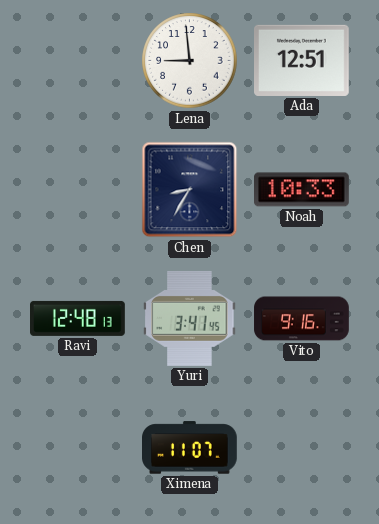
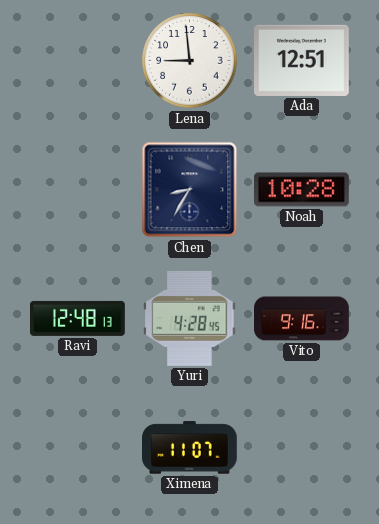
Noah: 10:33 -> 10:28 (302, 190)
Yuri: 3:41 -> 4:28 (190, 318)
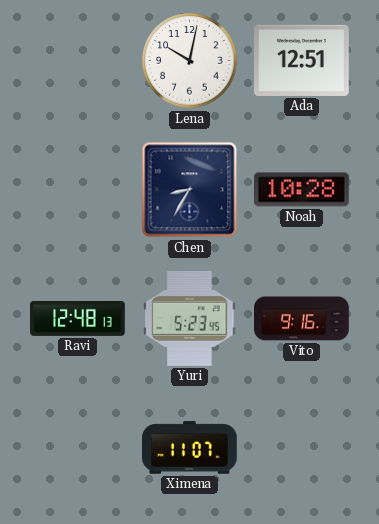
Lena: 8:59 -> 10:02 (190, 61)
Yuri: 4:28 -> 5:23 (190, 318)
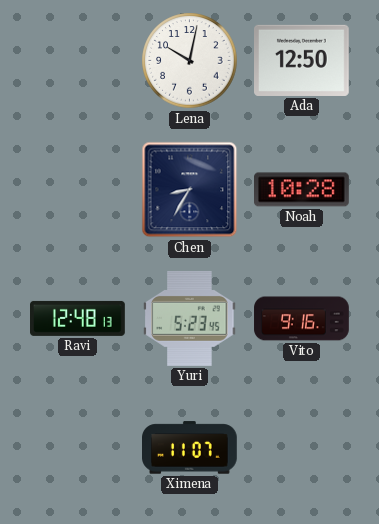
Ada: 12:51 -> 12:50 (302, 60)
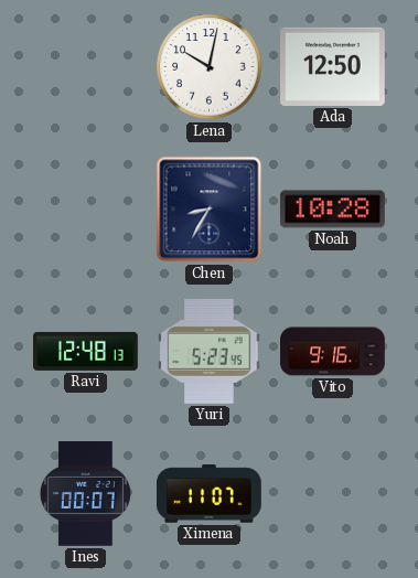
Ines: none -> 00:07 (85, 494)
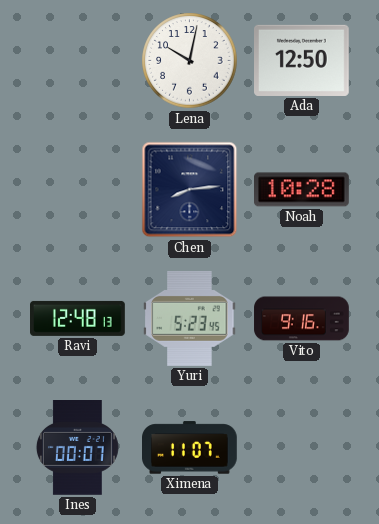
Chen: 8:35 -> 8:14 (190, 190)
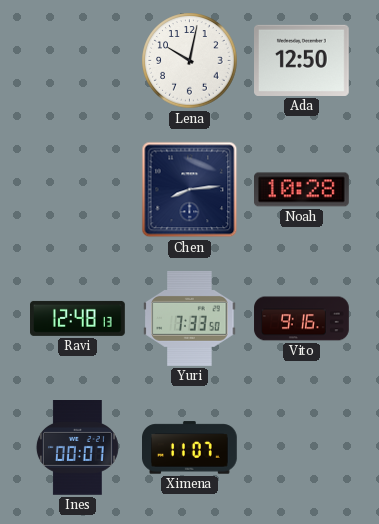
Yuri: 5:23 -> 7:33 (190, 318)
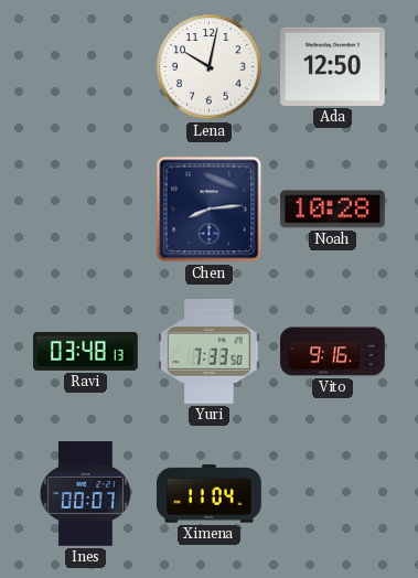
Ravi: 12:48 -> 03:48 (86, 351)
Ximena: 11:07 -> 11:04 (210, 494)
